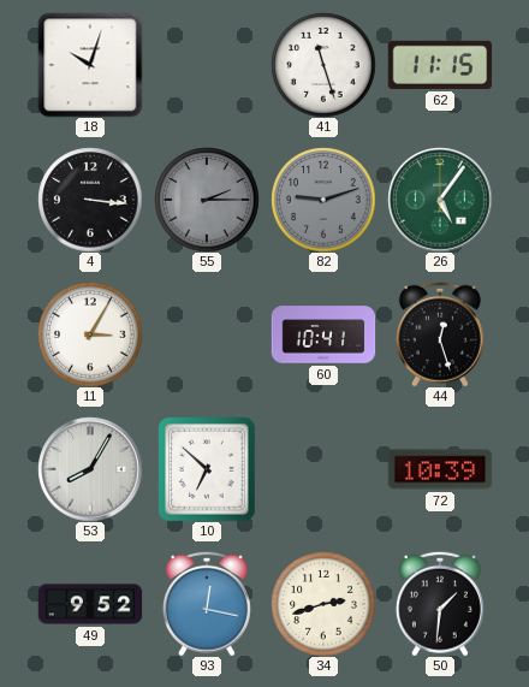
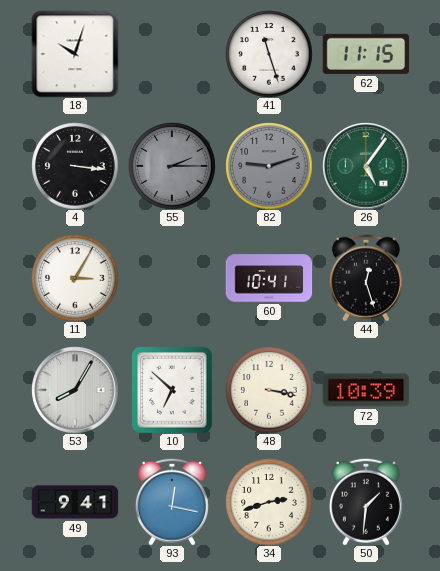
48: none -> 3:17 (269, 390)
49: 9:52 -> 9:41 (75, 502)
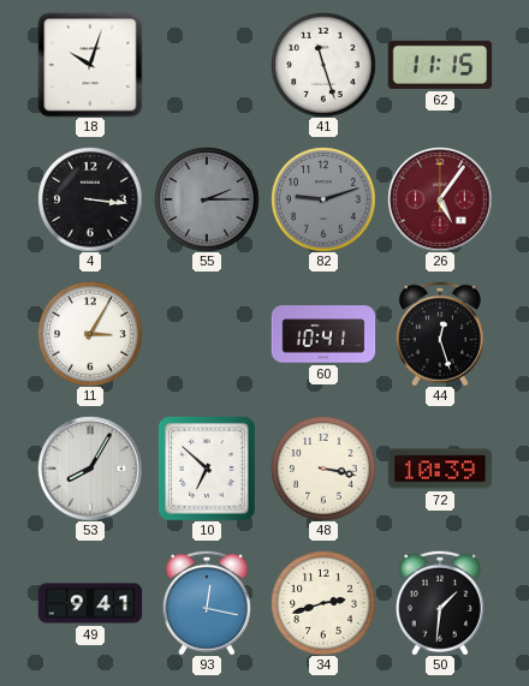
26 dial: green -> burgundy (440, 199)
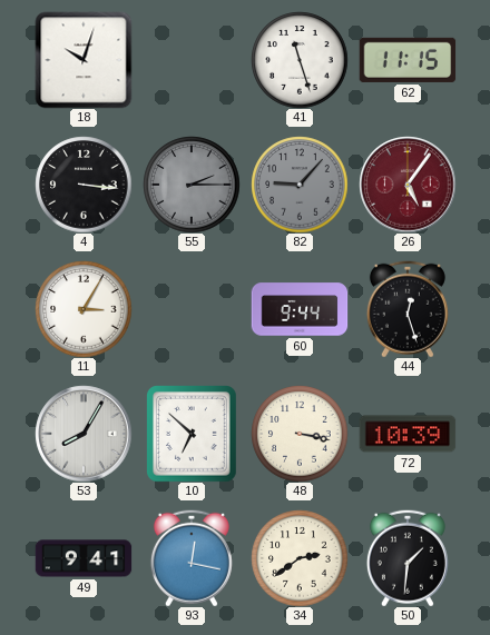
82: 9:12 -> 9:07 (300, 185)
60: 10:41 -> 9:44 (300, 309)
34: 2:42 -> 2:39 (300, 558)
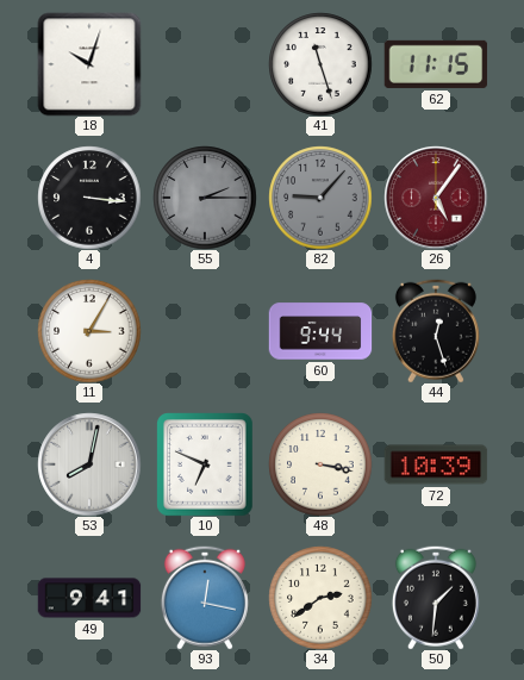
53: 8:05 -> 8:02 (89, 464)
10: 6:52 -> 6:49 (206, 464)
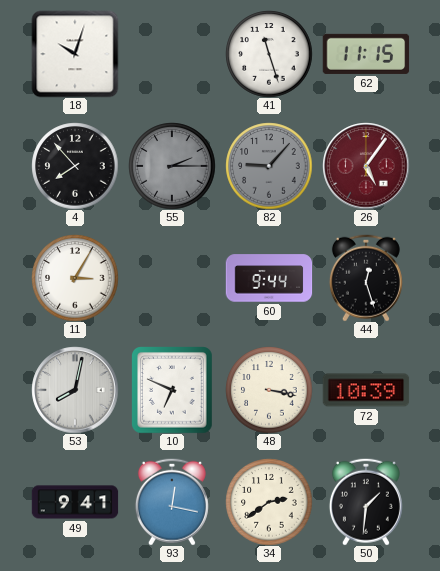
4: 3:16 -> 7:53 (75, 166)
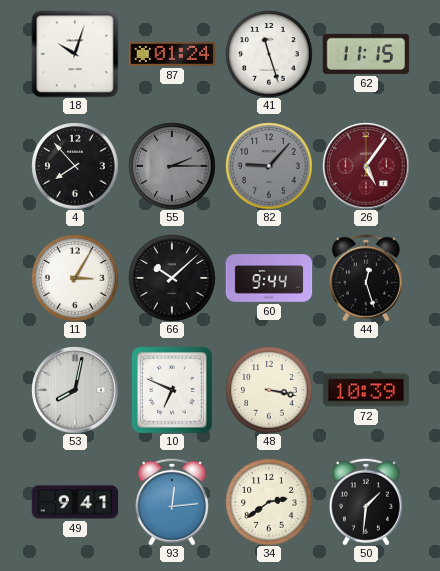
87: none -> 01:24 (172, 54)
66: none -> 10:08 (172, 278)
93: 12:17 -> 12:14 (172, 502)
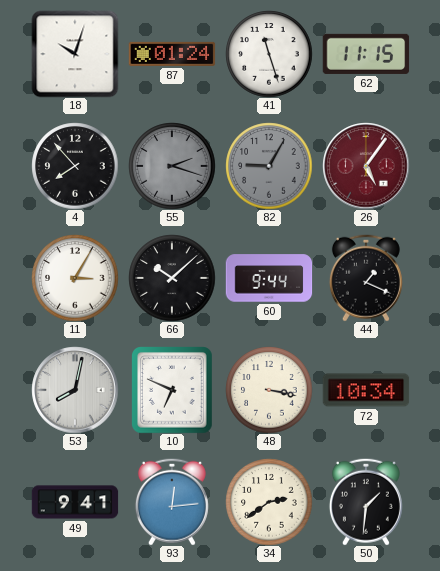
55: 2:15 -> 2:18 (172, 166)
82: 9:07 -> 9:05 (269, 166)
44: 12:27 -> 1:19 (366, 278)
72: 10:39 -> 10:34 (366, 390)
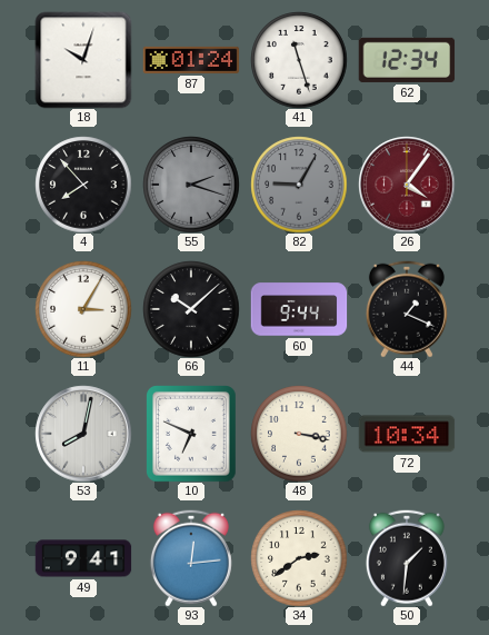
62: 11:15 -> 12:34 (407, 60)
26: 5:06 -> 4:06 (407, 185)
